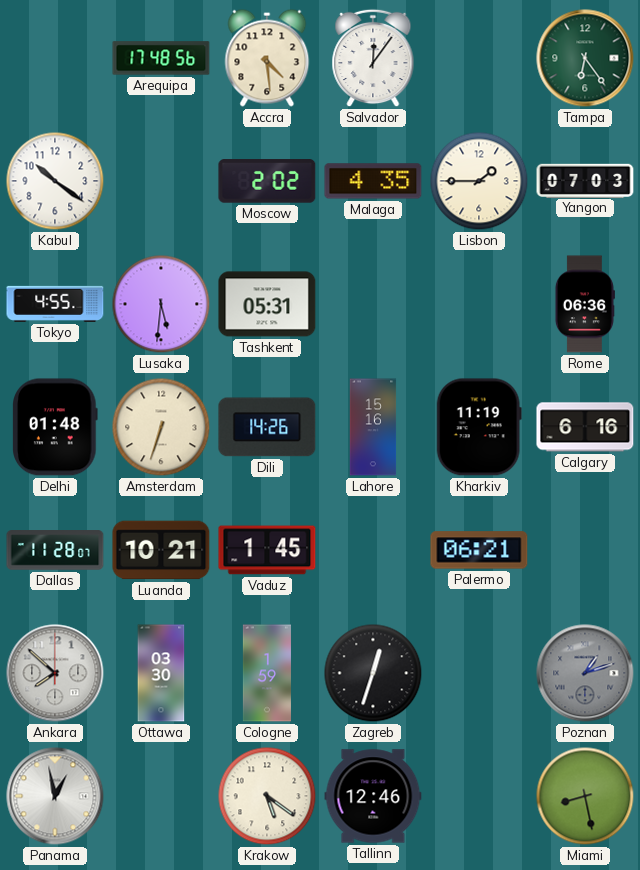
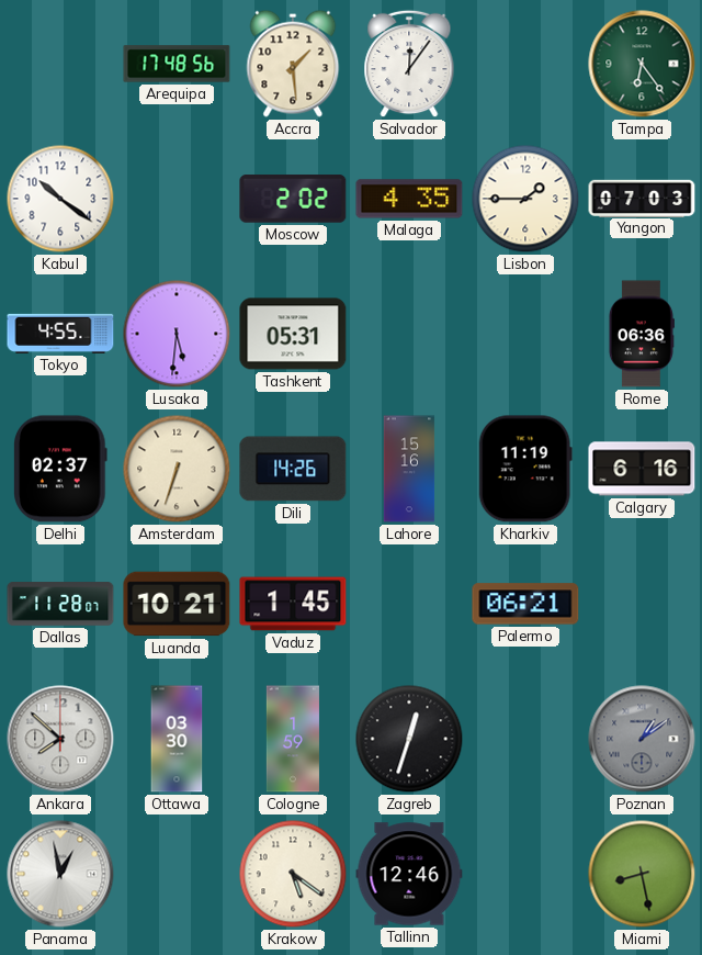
Accra: 4:29 -> 1:29 (293, 64)
Delhi: 01:48 -> 02:37 (61, 469)
Poznan: 1:12 -> 1:09 (642, 739)
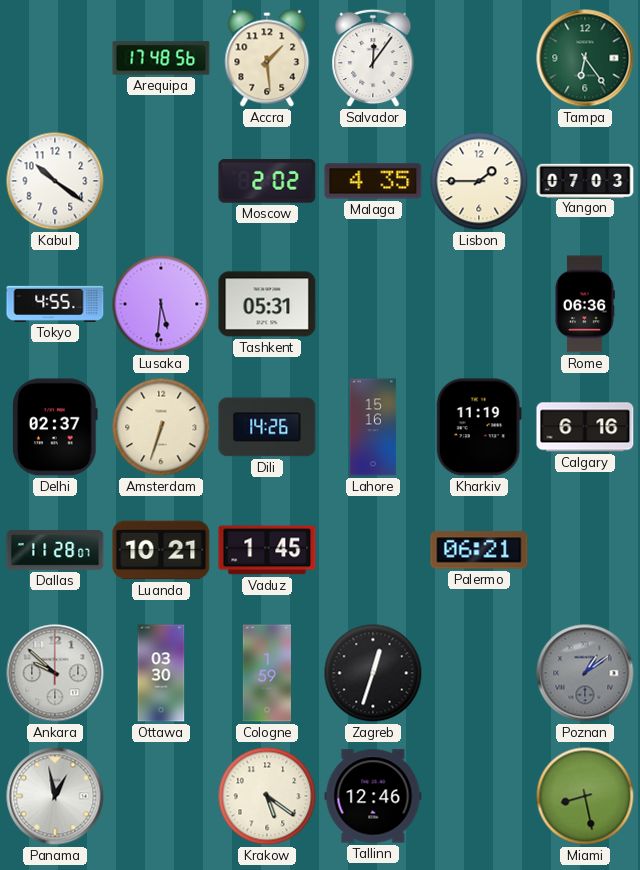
Ankara: 7:52 -> 9:52 (55, 673)
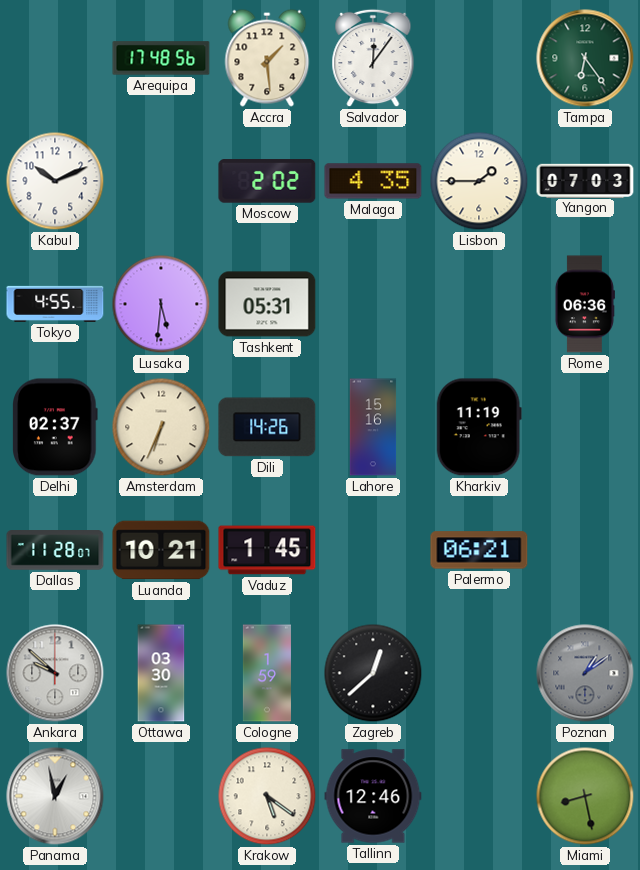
Kabul: 10:21 -> 10:11 (55, 181)
Amsterdam: 6:33 -> 6:34 (161, 427)
Calgary: 6:16 -> none (585, 427)
Zagreb: 12:33 -> 12:38 (373, 673)
